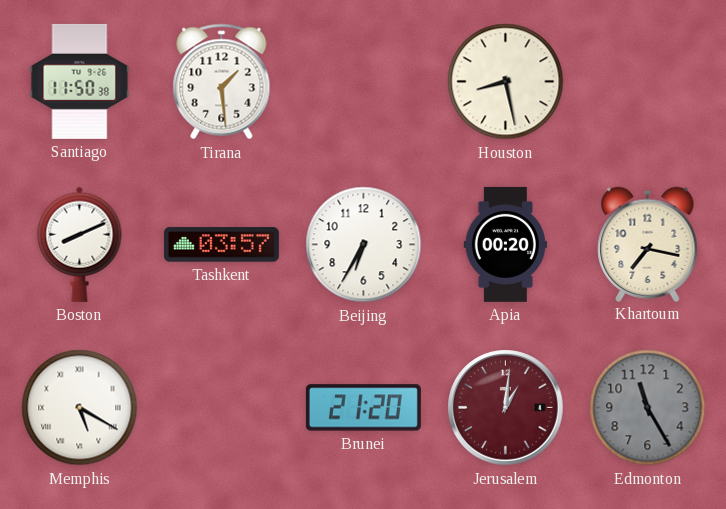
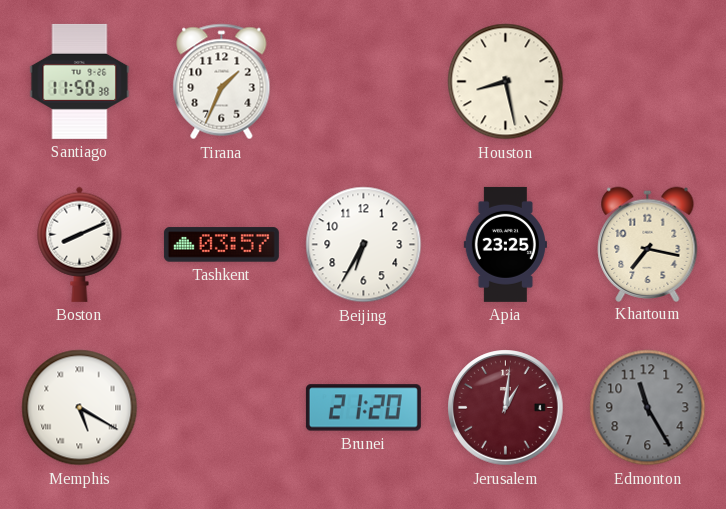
Tirana: 1:29 -> 1:34 (222, 82)
Apia: 00:20 -> 23:25 (505, 244)
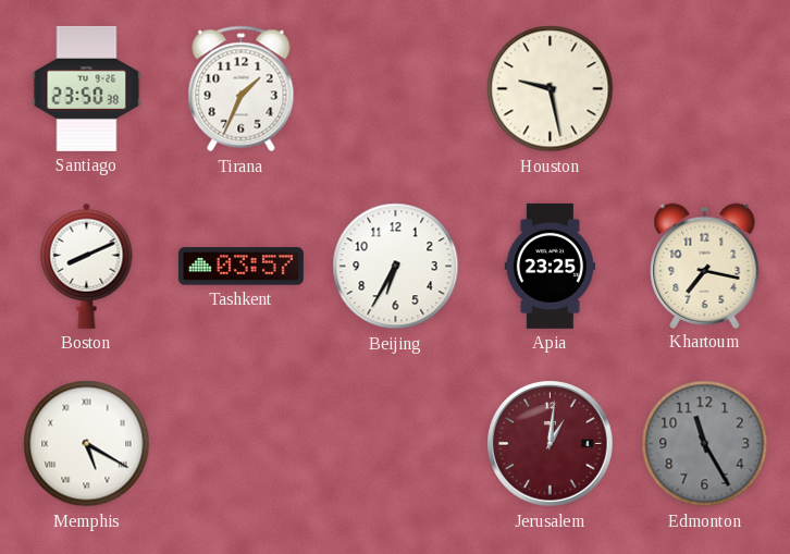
Santiago: 11:50 -> 23:50 (87, 88)
Houston: 8:28 -> 9:28 (551, 89)
Brunei: 21:20 -> none (363, 408)
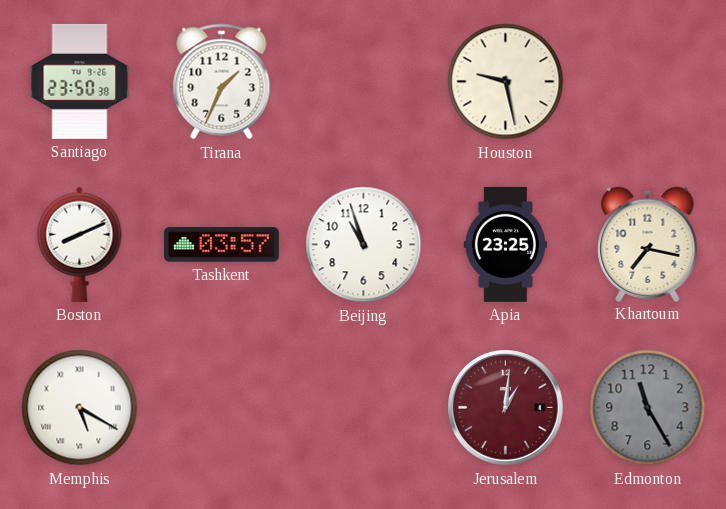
Beijing: 6:35 -> 10:57 (364, 245)
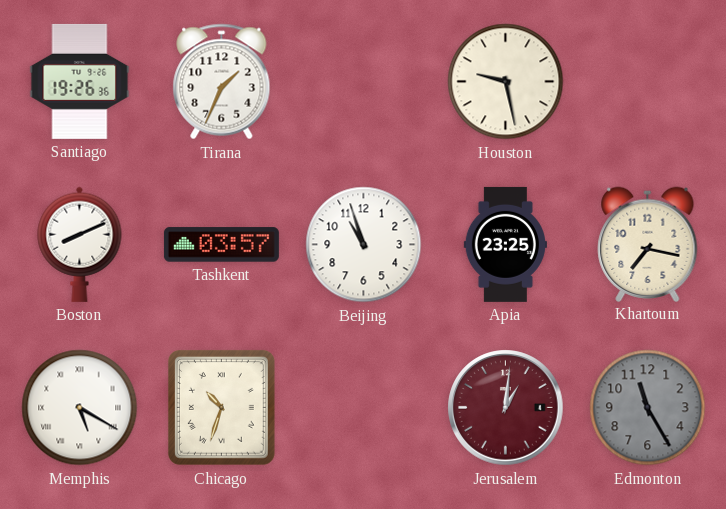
Santiago: 23:50 -> 19:26 (80, 81)
Chicago: none -> 10:33 (221, 407)
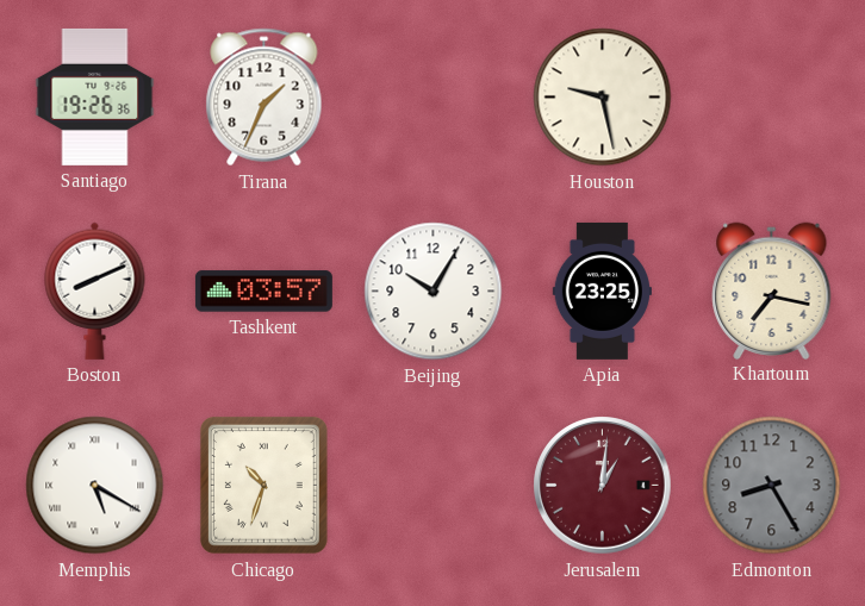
Beijing: 10:57 -> 10:05 (434, 292)
Edmonton: 11:25 -> 8:25 (772, 486)
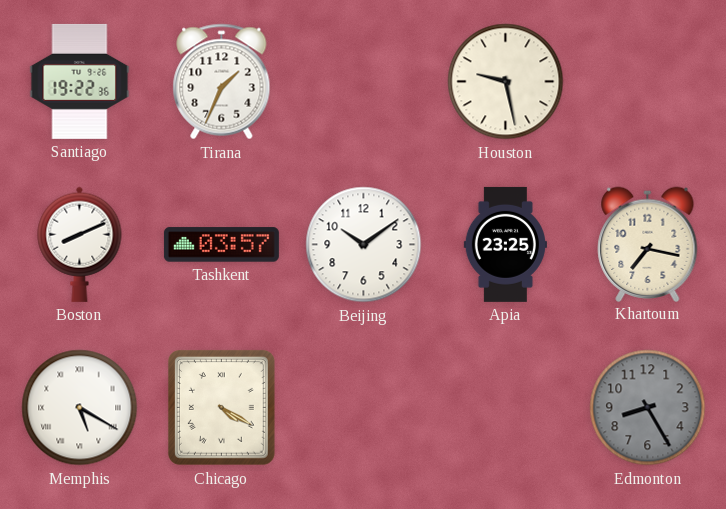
Santiago: 19:26 -> 19:22 (80, 81)
Beijing: 10:05 -> 10:09 (364, 245)
Chicago: 10:33 -> 4:20 (221, 407)
Jerusalem: 1:01 -> none (603, 486)
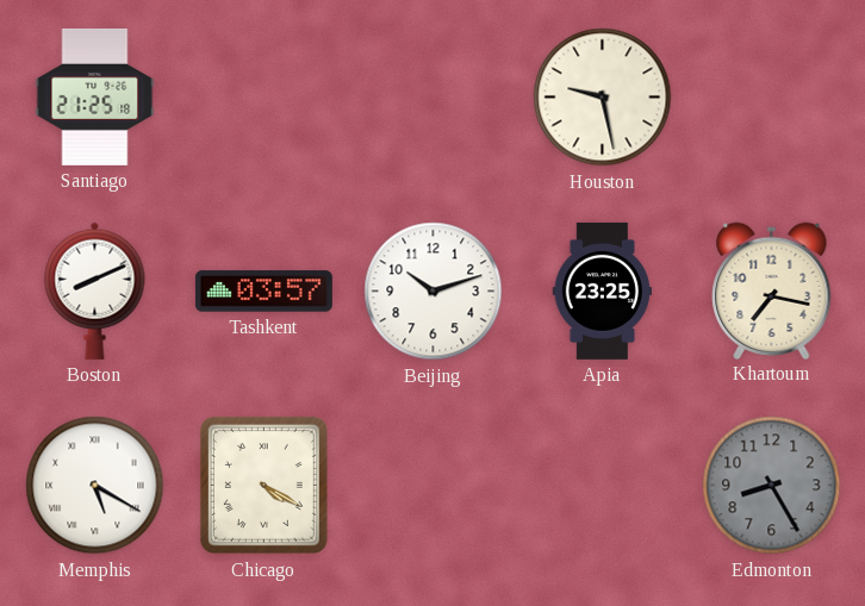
Santiago: 19:22 -> 21:25 (95, 96)
Tirana: 1:34 -> none (222, 82)
Beijing: 10:09 -> 10:12 (434, 292)
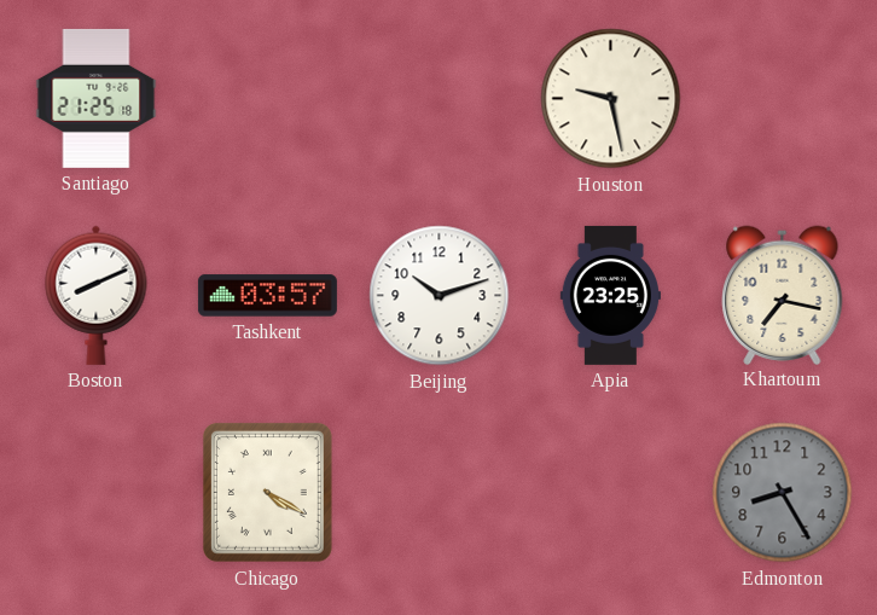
Memphis: 5:20 -> none (95, 486)
